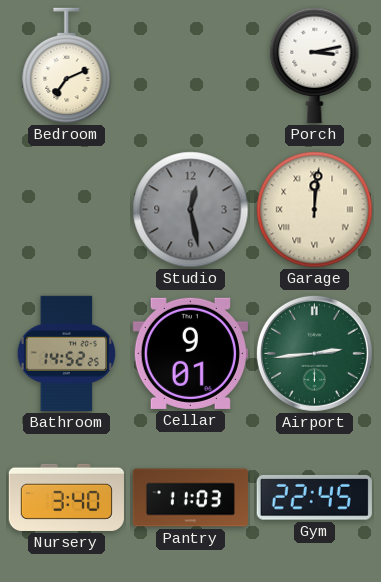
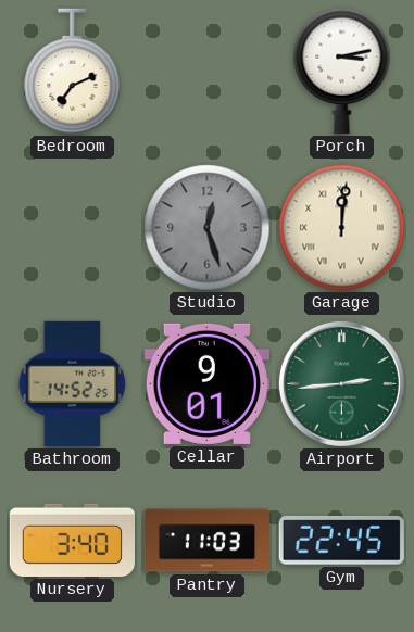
Studio: 12:28 -> 12:27 (208, 228)
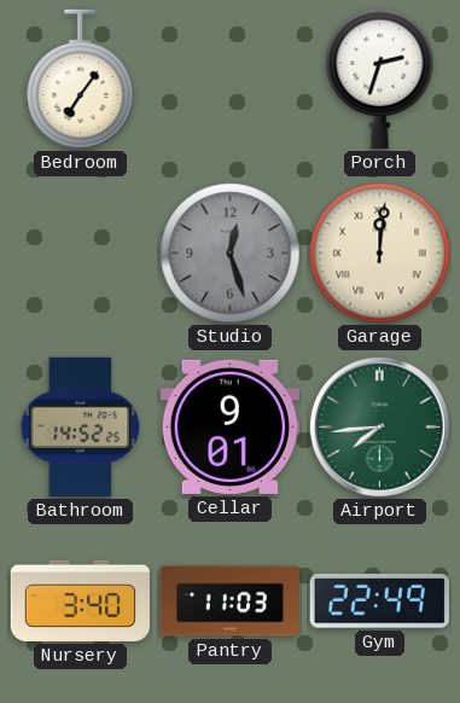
Bedroom: 7:11 -> 7:06 (81, 80)
Porch: 3:13 -> 2:33 (380, 79)
Airport: 2:44 -> 7:44 (379, 426)
Gym: 22:45 -> 22:49 (379, 602)
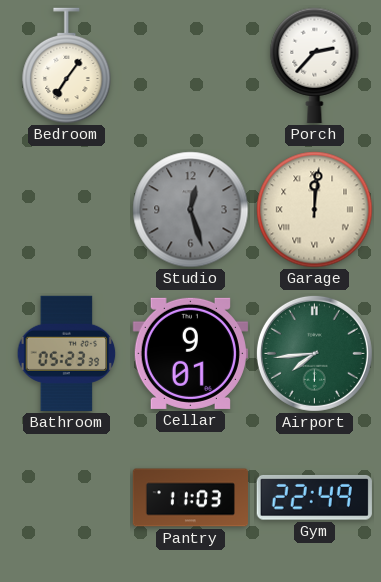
Porch: 2:33 -> 2:37 (315, 65)
Bathroom: 14:52 -> 05:23 (67, 353)
Nursery: 3:40 -> none (80, 600)
